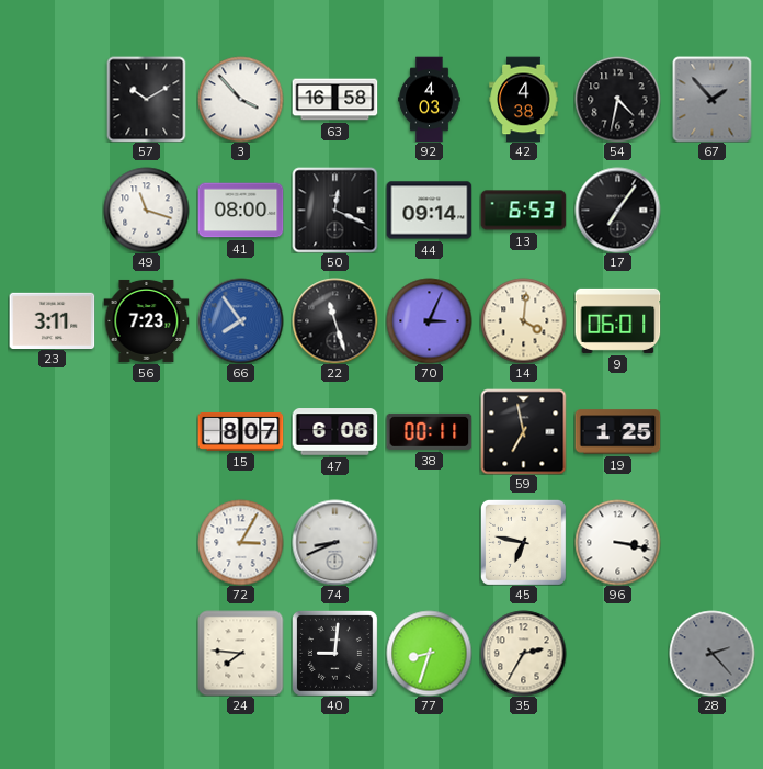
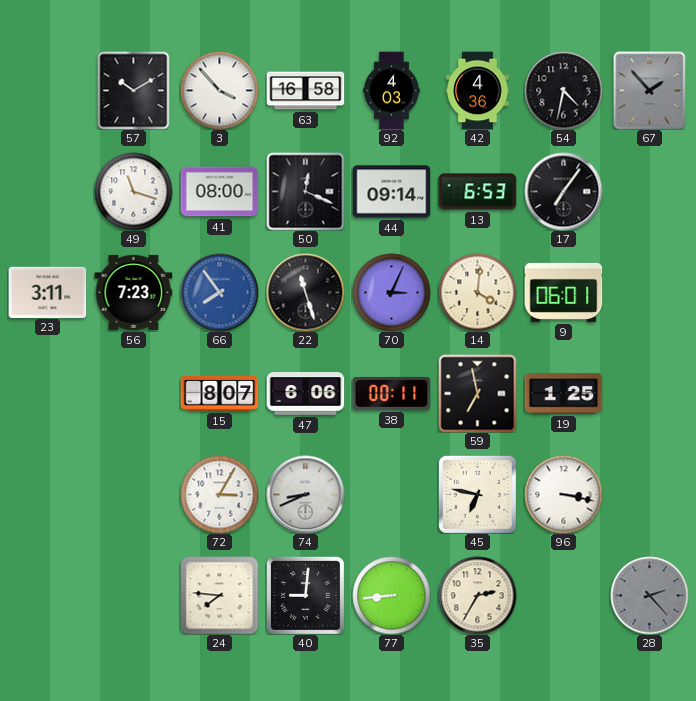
42: 4:38 -> 4:36 (478, 90)
77: 8:33 -> 8:44 (391, 595)
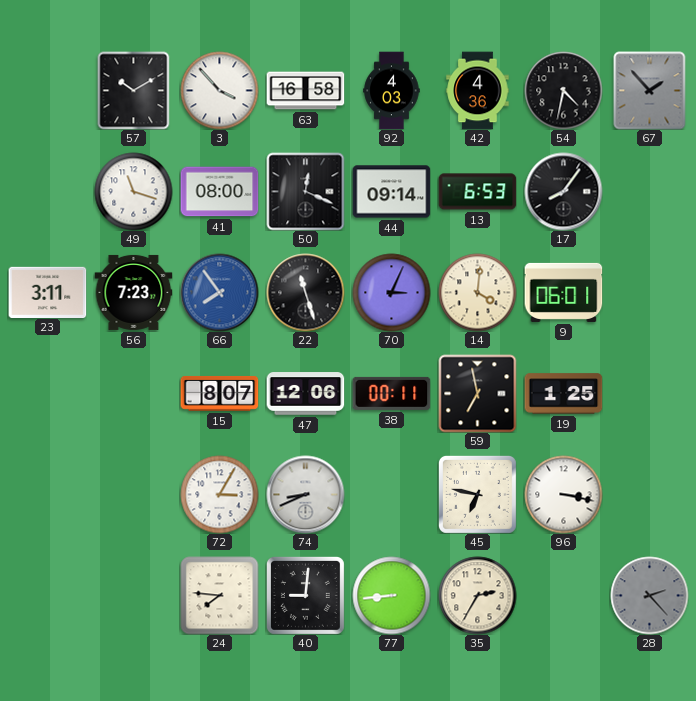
17: 7:06 -> 8:06 (563, 191)
47: 6:06 -> 12:06 (305, 394)
